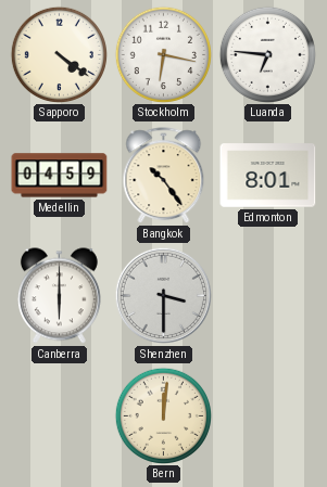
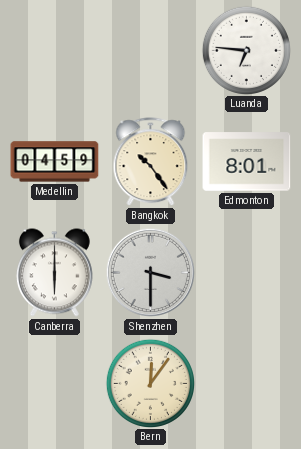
Sapporo: 4:21 -> none (59, 54)
Stockholm: 6:17 -> none (163, 54)
Bern: 12:01 -> 12:06 (150, 383)
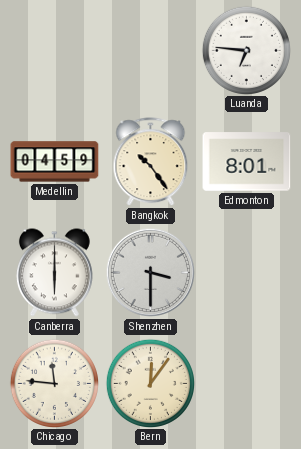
Chicago: none -> 11:46 (54, 383)
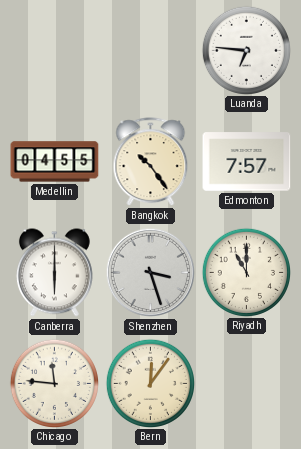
Medellin: 04:59 -> 04:55 (55, 162)
Edmonton: 8:01 -> 7:57 (247, 162)
Shenzhen: 3:30 -> 3:27 (150, 272)
Riyadh: none -> 11:00 (246, 272)
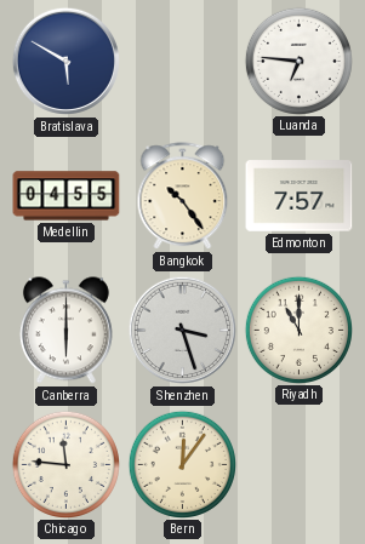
Bratislava: none -> 5:50 (65, 61)
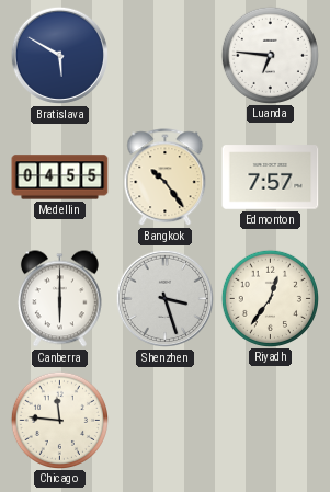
Riyadh: 11:00 -> 12:36 (270, 298)
Bern: 12:06 -> none (182, 464)
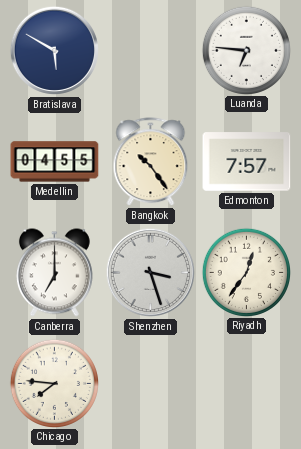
Canberra: 6:00 -> 7:00 (54, 273)
Chicago: 11:46 -> 7:46 (54, 383)
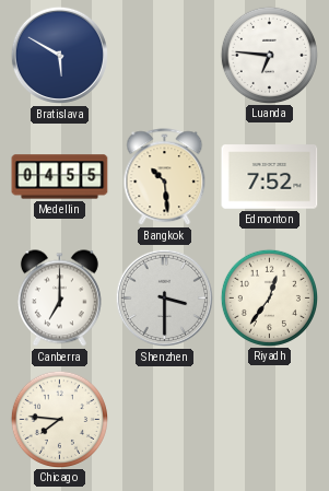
Bangkok: 10:24 -> 10:29 (165, 177)
Edmonton: 7:57 -> 7:52 (270, 177)
Shenzhen: 3:27 -> 3:30 (164, 297)
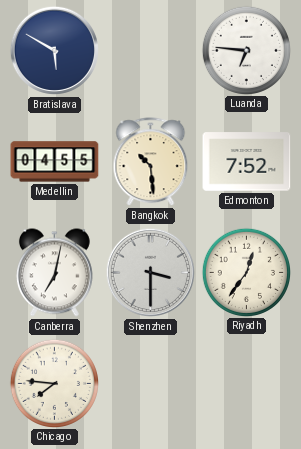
Canberra: 7:00 -> 7:02 (54, 273)
